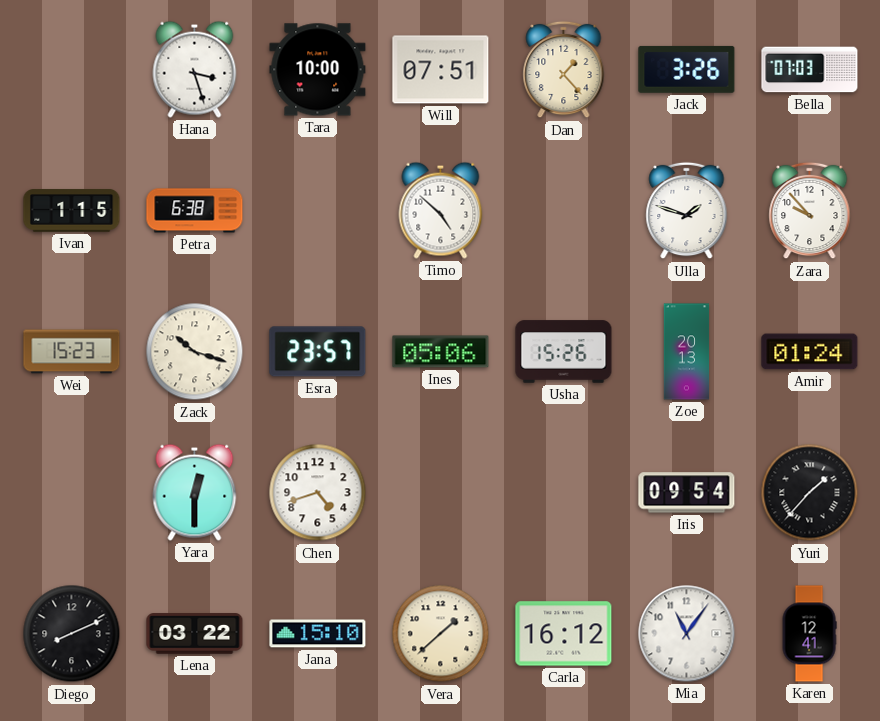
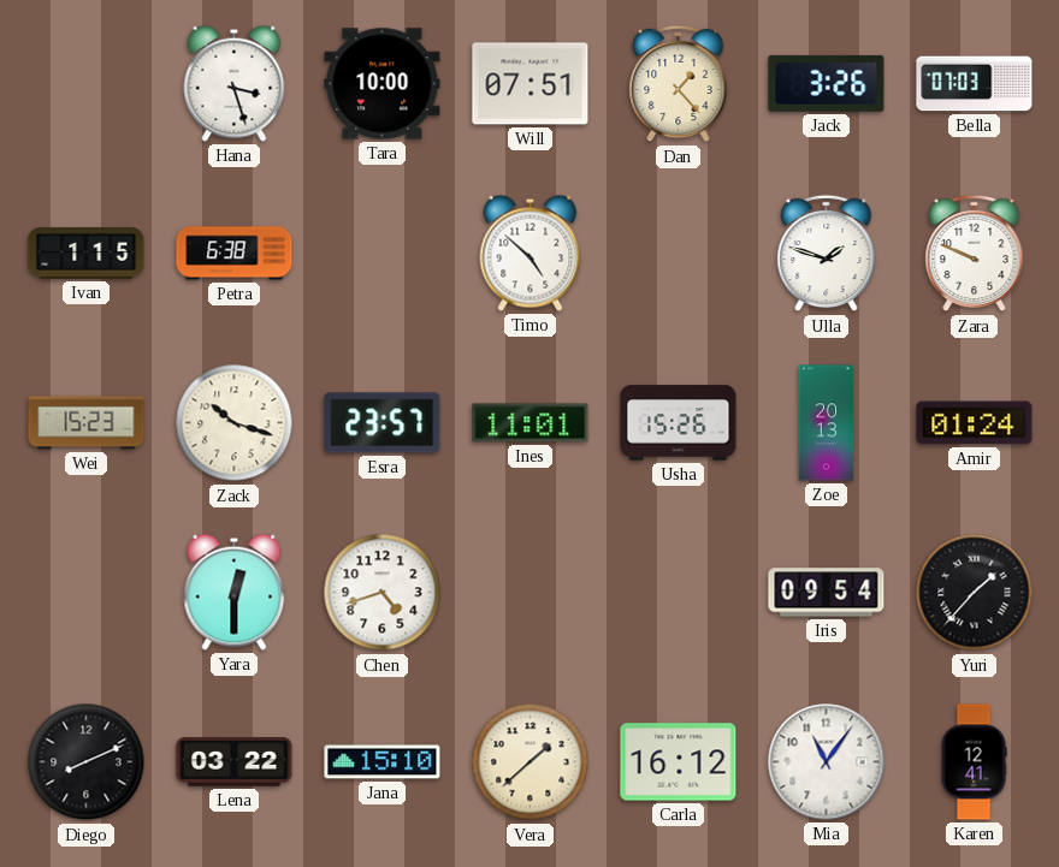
Zara: 9:53 -> 9:49 (975, 254)
Ines: 05:06 -> 11:01 (531, 423)
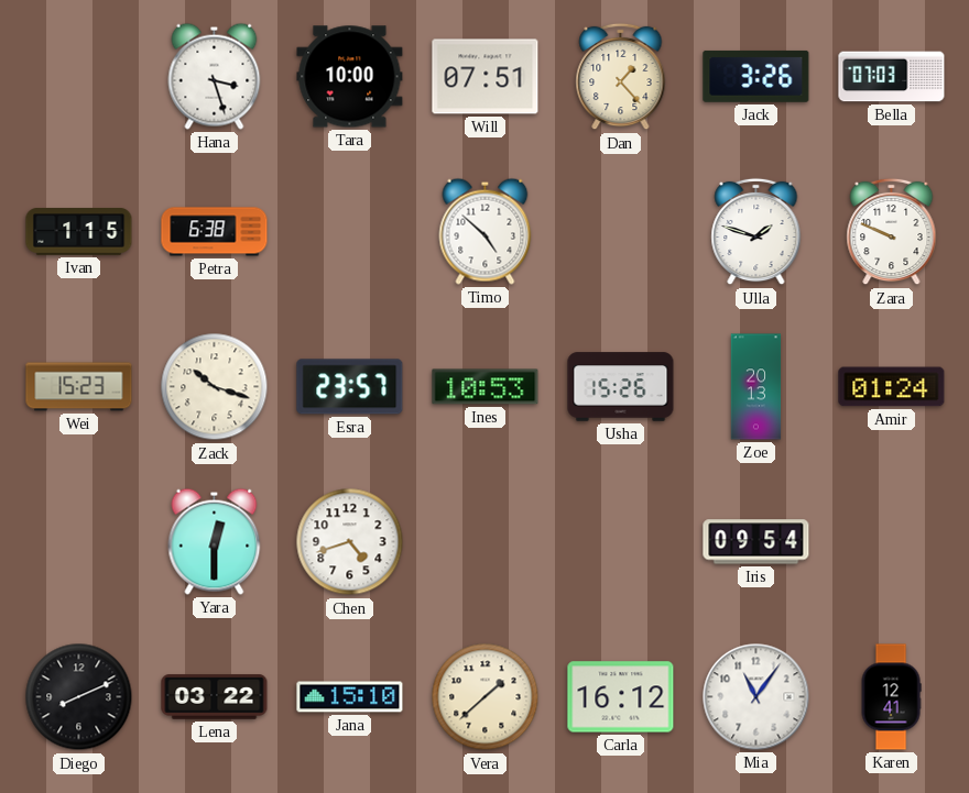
Ines: 11:01 -> 10:53 (486, 387)
Yuri: 1:37 -> none (975, 593)
